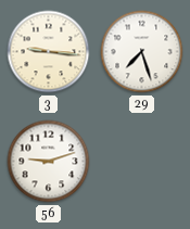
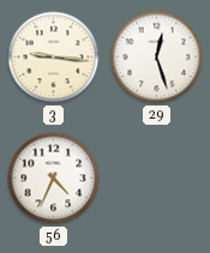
29: 7:27 -> 12:27 (157, 58)
56: 9:12 -> 4:34 (54, 179)
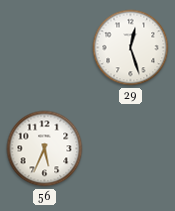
3: 9:16 -> none (54, 58)
56: 4:34 -> 5:34 (45, 149)
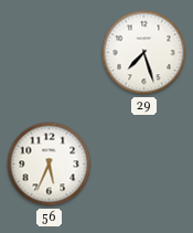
29: 12:27 -> 7:27 (144, 53)
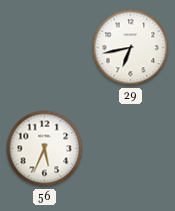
29: 7:27 -> 6:43 (131, 48)
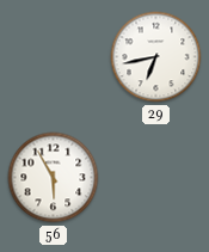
56: 5:34 -> 5:55 (54, 178)
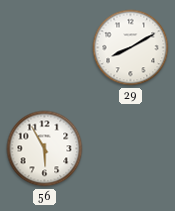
29: 6:43 -> 8:10 (131, 48)
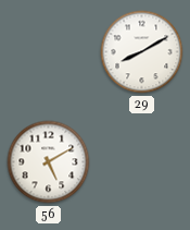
56: 5:55 -> 5:10 (49, 162)
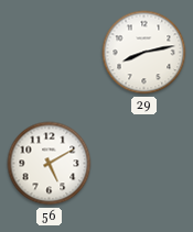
29: 8:10 -> 8:13 (144, 53)
